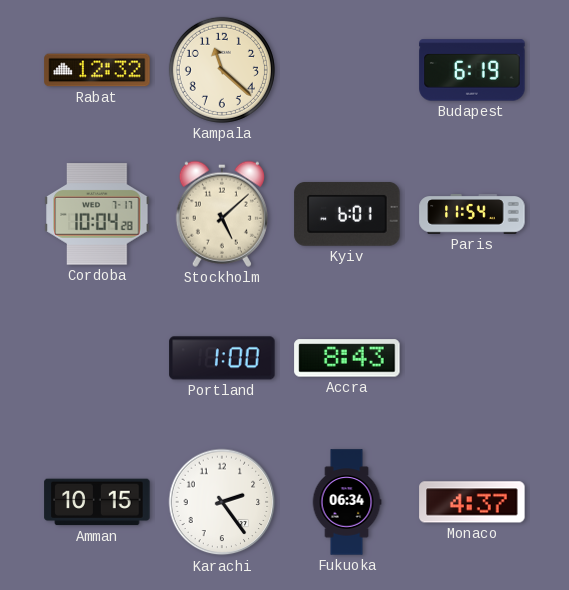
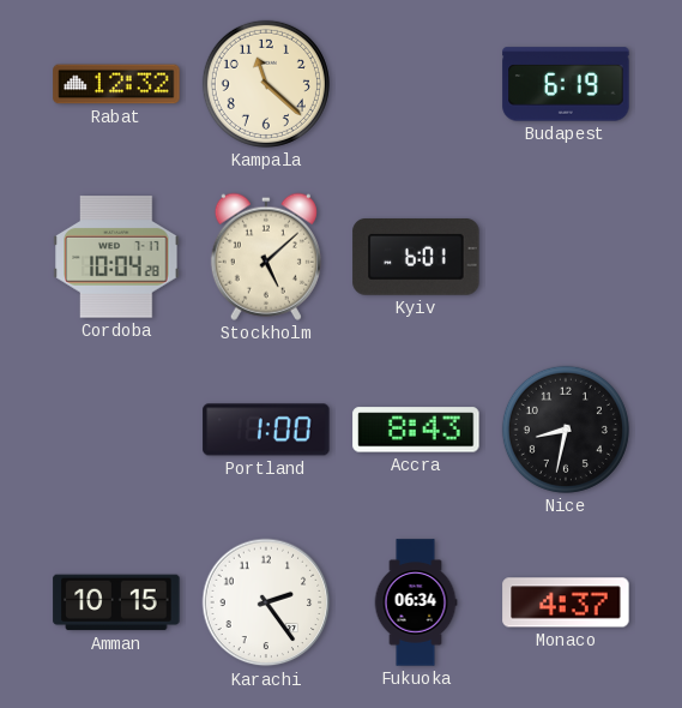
Paris: 11:54 -> none (472, 214)
Nice: none -> 8:32 (566, 430)
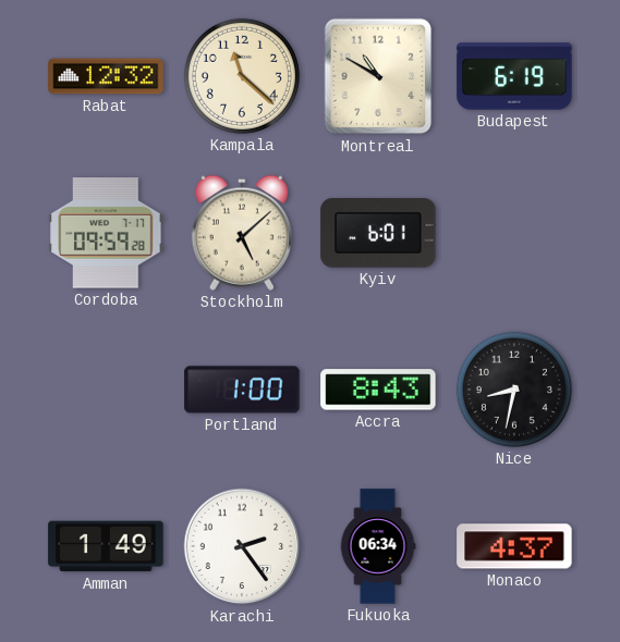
Montreal: none -> 10:50 (378, 76)
Cordoba: 10:04 -> 09:59 (106, 233)
Amman: 10:15 -> 1:49 (106, 546)
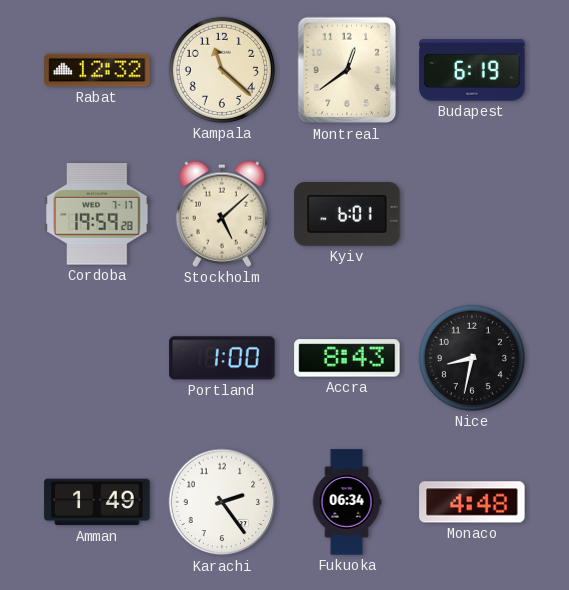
Montreal: 10:50 -> 12:39 (347, 70)
Cordoba: 09:59 -> 19:59 (97, 214)
Monaco: 4:37 -> 4:48 (472, 502)
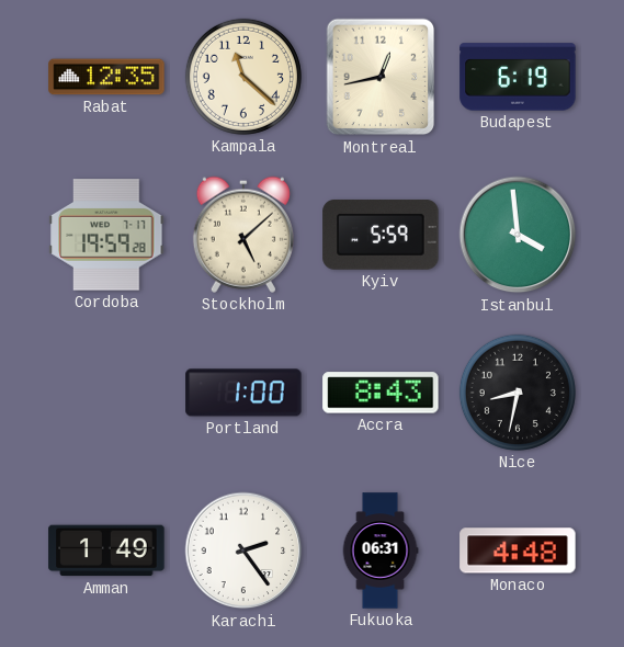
Rabat: 12:32 -> 12:35 (106, 77)
Montreal: 12:39 -> 12:43 (381, 77)
Kyiv: 6:01 -> 5:59 (381, 236)
Istanbul: none -> 3:59 (518, 235)
Fukuoka: 06:34 -> 06:31 (381, 550)
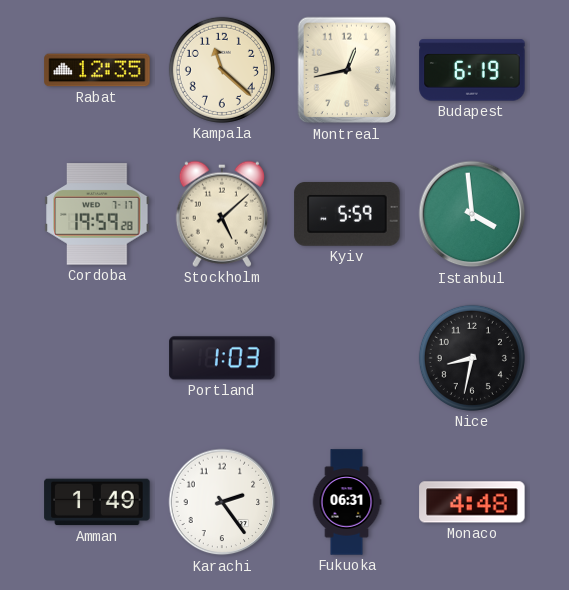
Portland: 1:00 -> 1:03 (222, 358)
Accra: 8:43 -> none (381, 393)
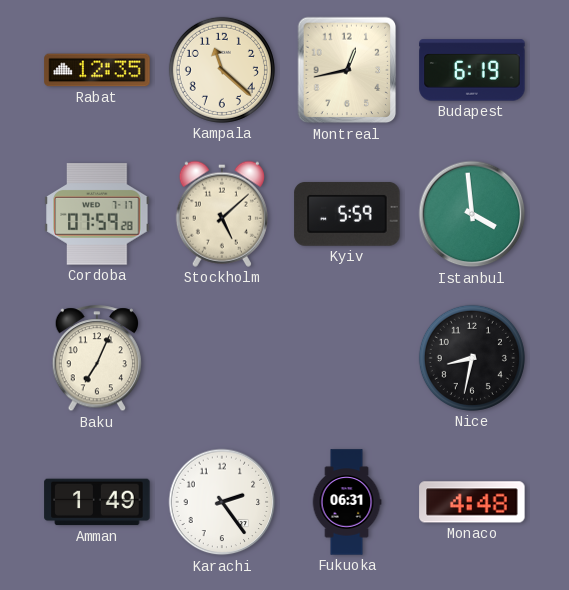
Cordoba: 19:59 -> 07:59 (97, 214)
Baku: none -> 7:04 (97, 359)
Portland: 1:03 -> none (222, 358)
